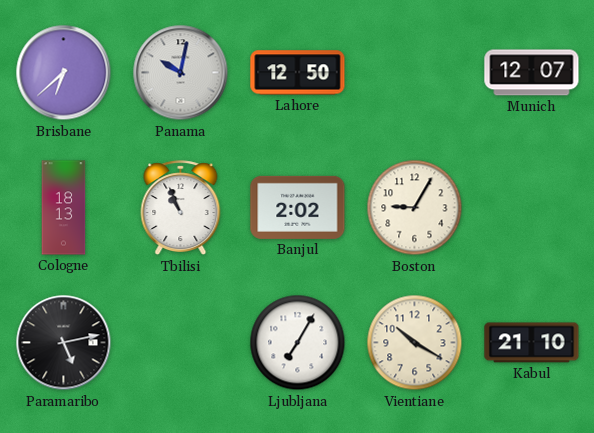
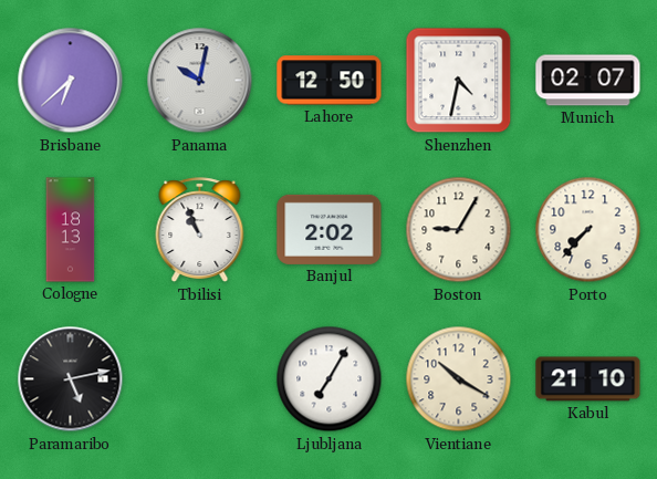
Shenzhen: none -> 4:32 (459, 81)
Munich: 12:07 -> 02:07 (588, 81)
Porto: none -> 7:37 (588, 230)
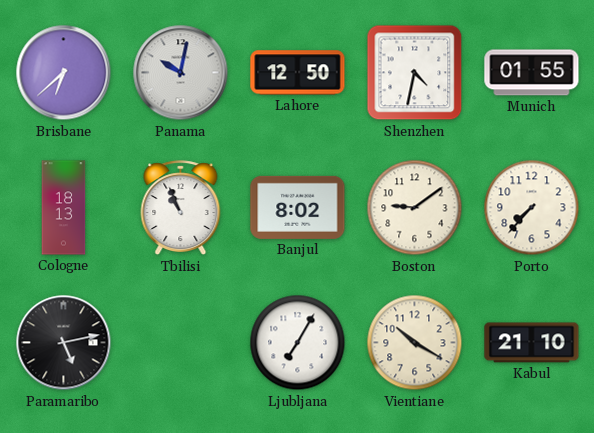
Munich: 02:07 -> 01:55 (532, 73)
Banjul: 2:02 -> 8:02 (298, 207)
Boston: 9:05 -> 9:09 (415, 208)
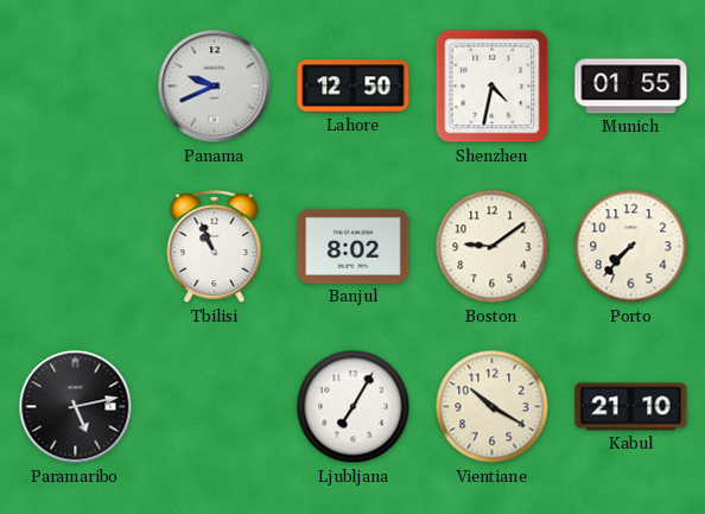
Brisbane: 6:38 -> none (64, 73)
Panama: 10:02 -> 9:41 (215, 87)
Cologne: 18:13 -> none (64, 208)
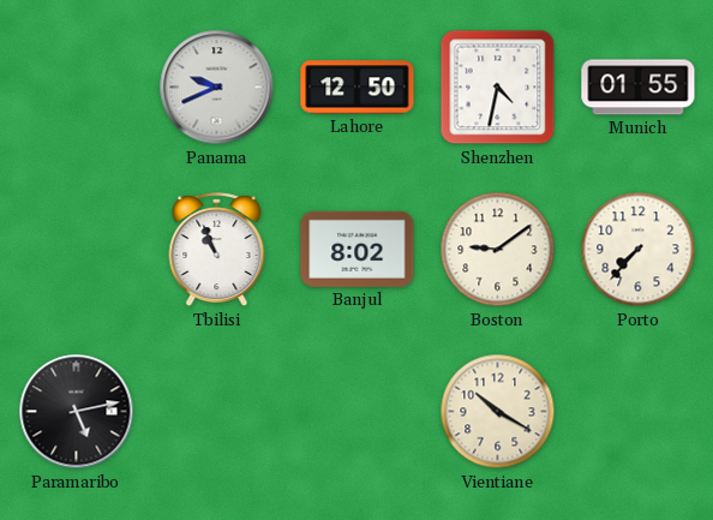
Ljubljana: 7:05 -> none (354, 407)
Kabul: 21:10 -> none (631, 407)
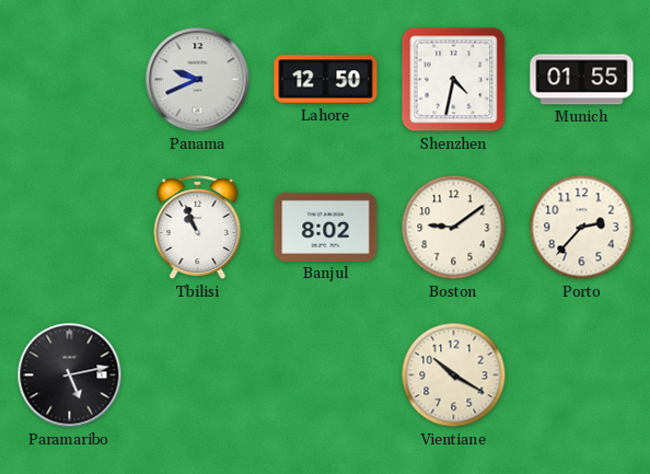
Porto: 7:37 -> 2:37 (582, 228)
